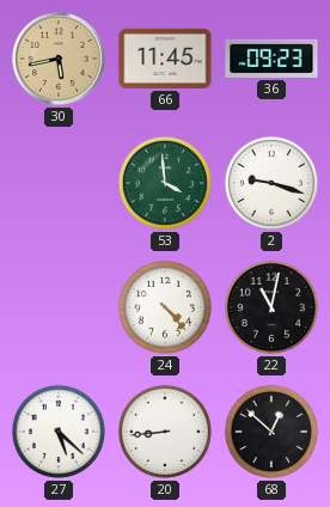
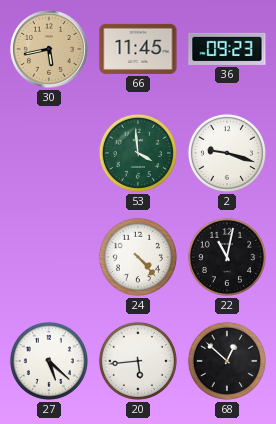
20: 8:44 -> 5:44 (138, 361)
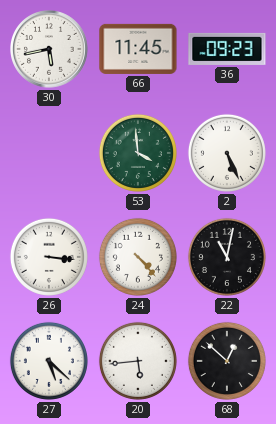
30 dial: champagne -> white (49, 49)
2: 9:18 -> 5:26 (227, 153)
26: none -> 3:16 (49, 257)
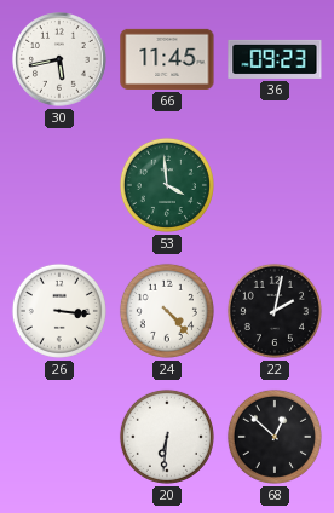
2: 5:26 -> none (227, 153)
22: 11:02 -> 2:02 (275, 311)
27: 5:22 -> none (49, 361)
20: 5:44 -> 6:31 (167, 437)
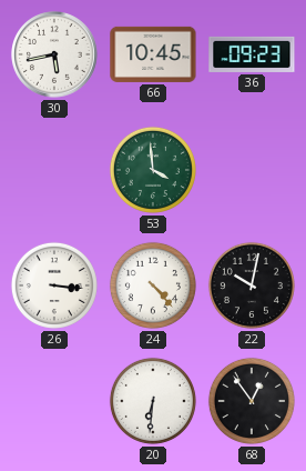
66: 11:45 -> 10:45 (153, 54)
22: 2:02 -> 10:02 (252, 285)
68: 12:52 -> 12:54 (252, 401)
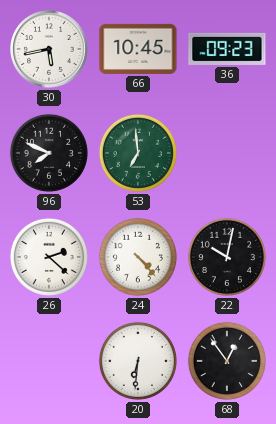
96: none -> 7:49 (49, 153)
53: 3:59 -> 6:59 (138, 153)
26: 3:16 -> 2:22 (49, 257)
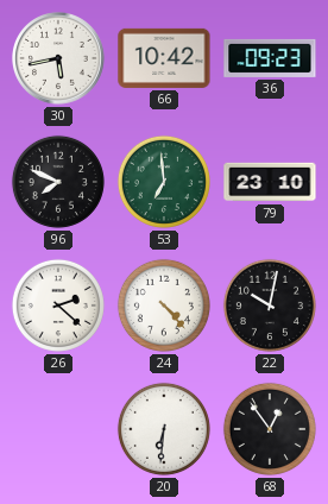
66: 10:45 -> 10:42 (164, 58)
79: none -> 23:10 (270, 182)
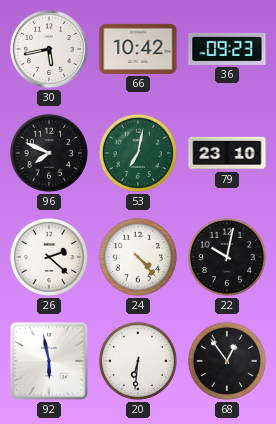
53: 6:59 -> 7:02 (138, 153)
92: none -> 5:58 (50, 362)
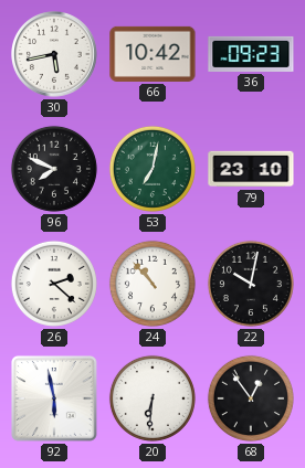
24: 4:23 -> 10:53 (152, 284)
